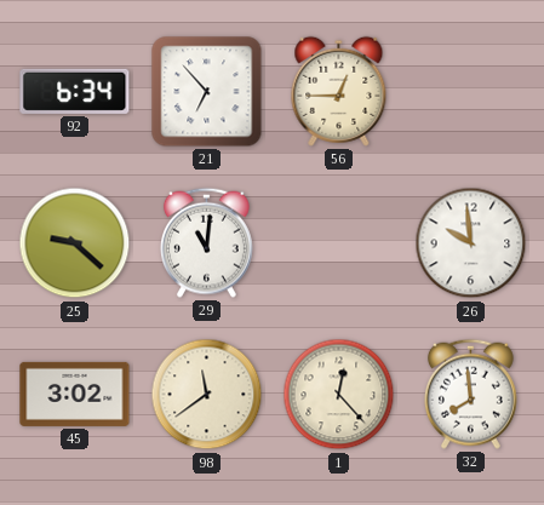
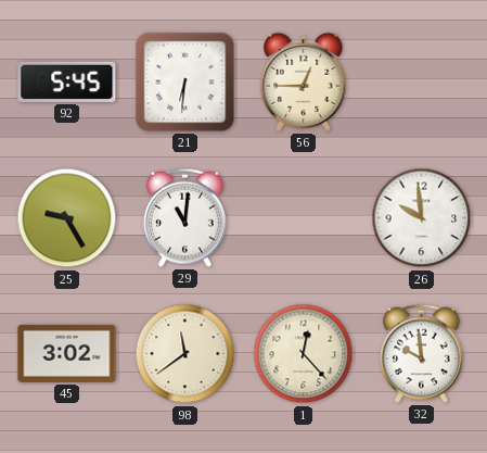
92: 6:34 -> 5:45 (67, 81)
21: 6:53 -> 6:31 (185, 83)
25: 9:22 -> 9:25 (67, 218)
32: 7:59 -> 9:59 (421, 353)
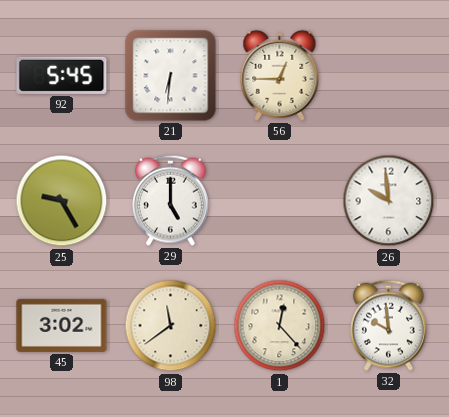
29: 11:01 -> 5:00 (170, 200)
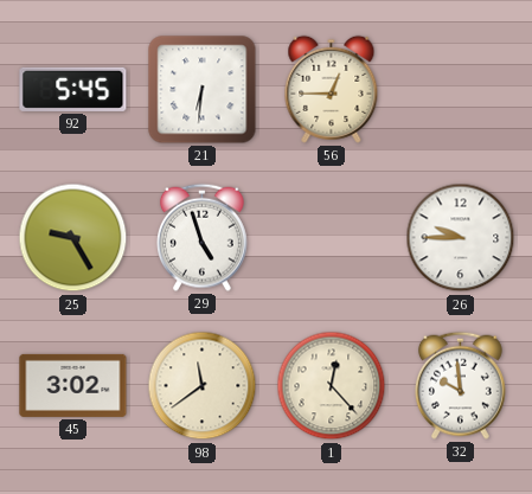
29: 5:00 -> 4:57 (201, 237)
26: 9:59 -> 9:45 (461, 238)
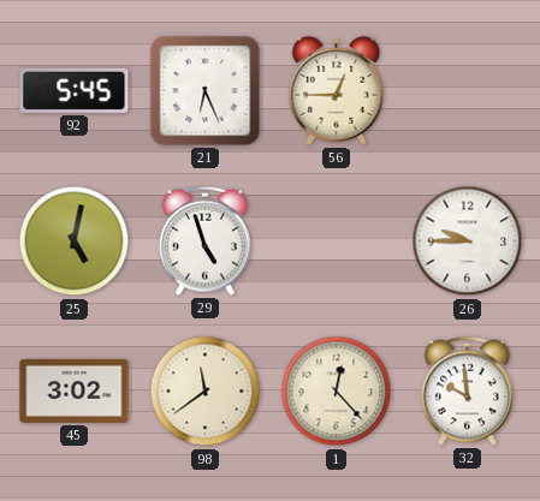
21: 6:31 -> 6:26 (206, 91)
25: 9:25 -> 5:02 (75, 241)
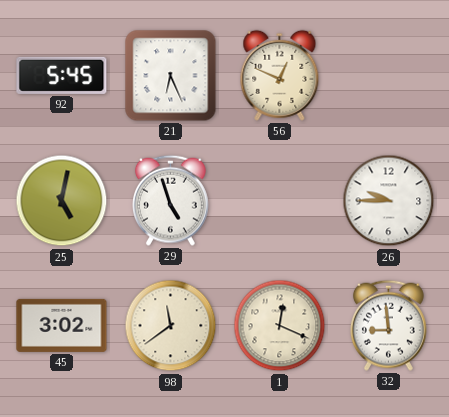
56: 12:45 -> 12:49 (280, 75)
1: 12:23 -> 12:19 (280, 326)
32: 9:59 -> 8:59 (388, 325)
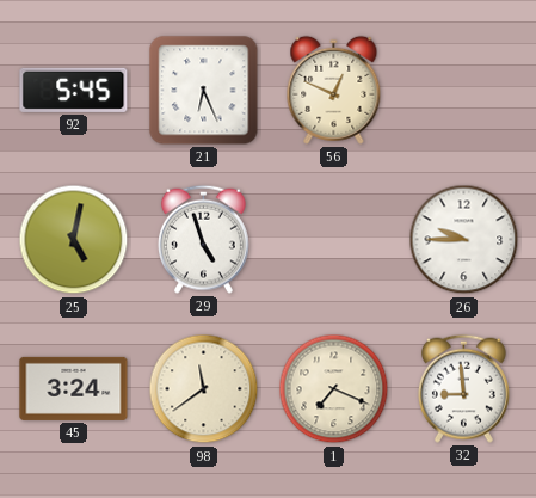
45: 3:02 -> 3:24 (74, 388)
1: 12:19 -> 7:19 (334, 389)
